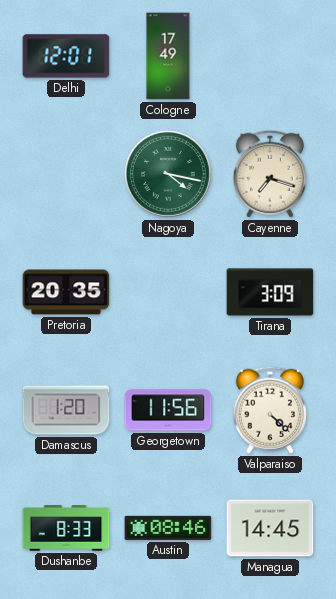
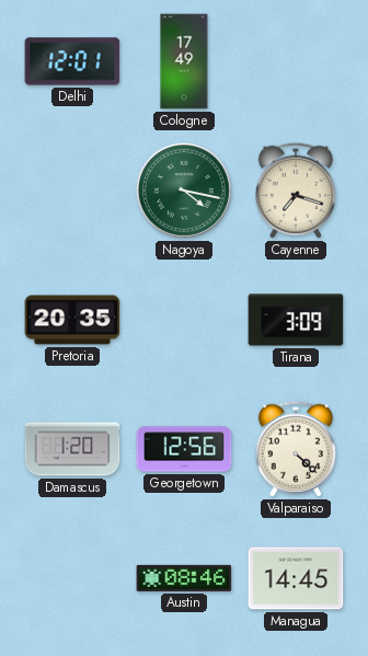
Georgetown: 11:56 -> 12:56 (184, 449)
Dushanbe: 8:33 -> none (66, 528)
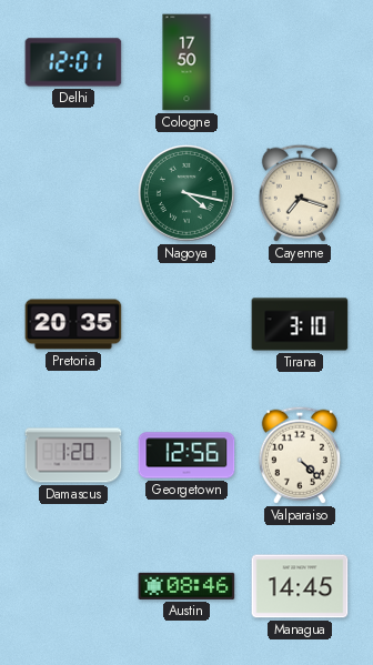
Cologne: 17:49 -> 17:50 (186, 62)
Tirana: 3:09 -> 3:10 (300, 324)
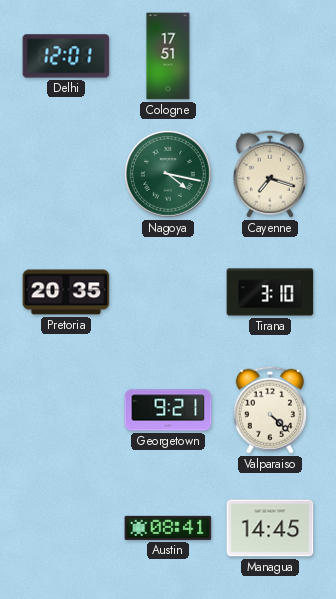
Cologne: 17:50 -> 17:51 (168, 56)
Damascus: 1:20 -> none (73, 455)
Georgetown: 12:56 -> 9:21 (168, 410)
Austin: 08:46 -> 08:41 (168, 528)
